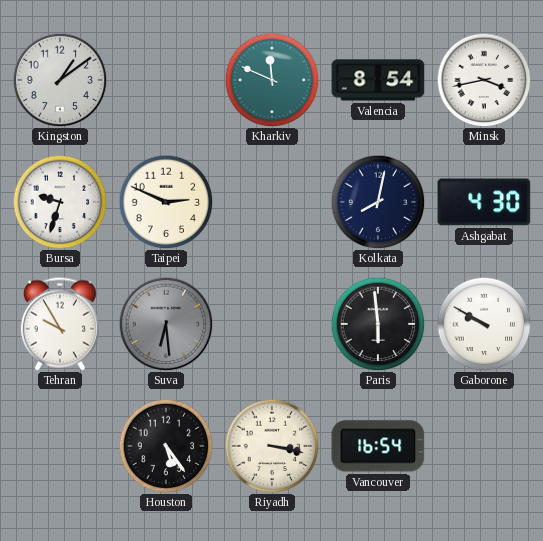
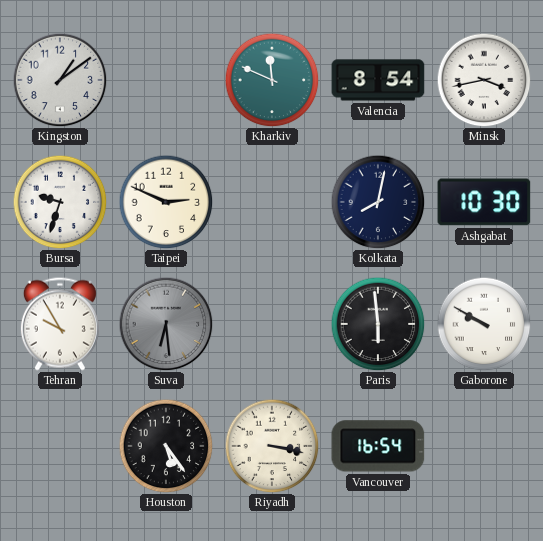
Ashgabat: 4:30 -> 10:30 (484, 202)
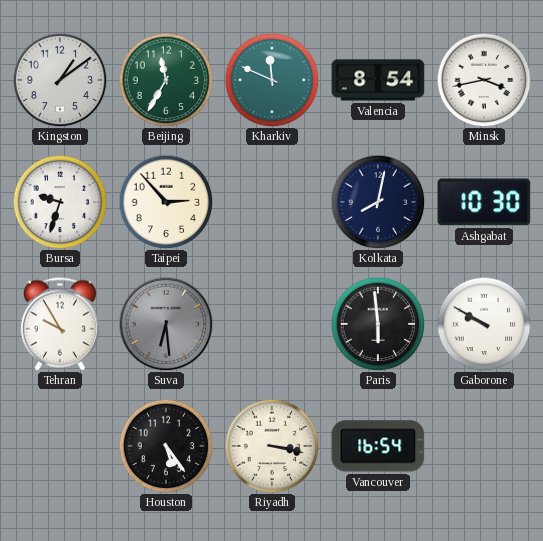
Beijing: none -> 11:35 (166, 80)
Taipei: 2:49 -> 2:53 (166, 202)
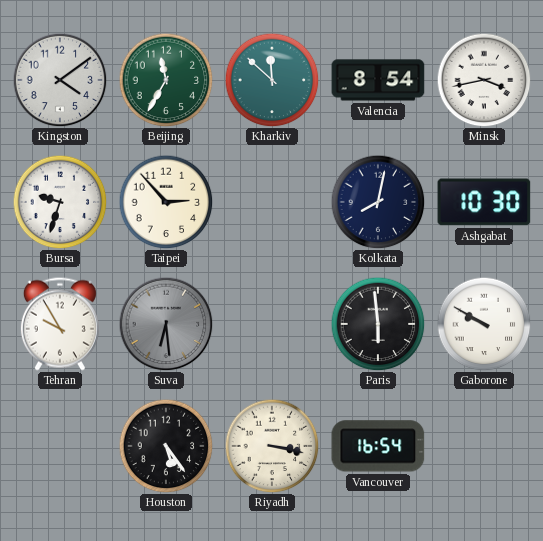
Kingston: 1:09 -> 4:09 (60, 80)
Kharkiv: 11:49 -> 11:52 (272, 80)
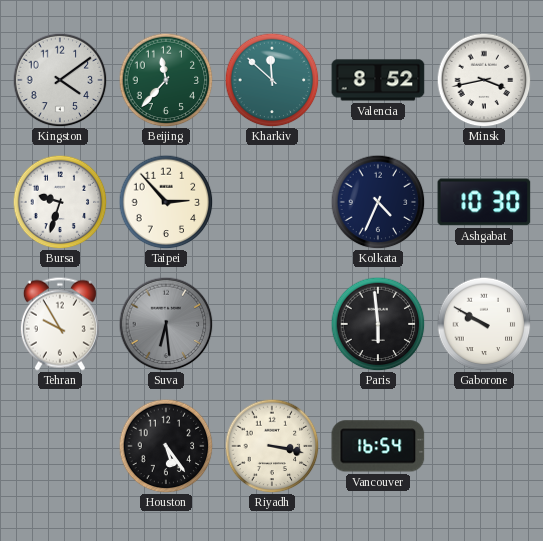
Beijing: 11:35 -> 11:37 (166, 80)
Valencia: 8:54 -> 8:52 (378, 80)
Kolkata: 8:02 -> 4:34 (378, 202)
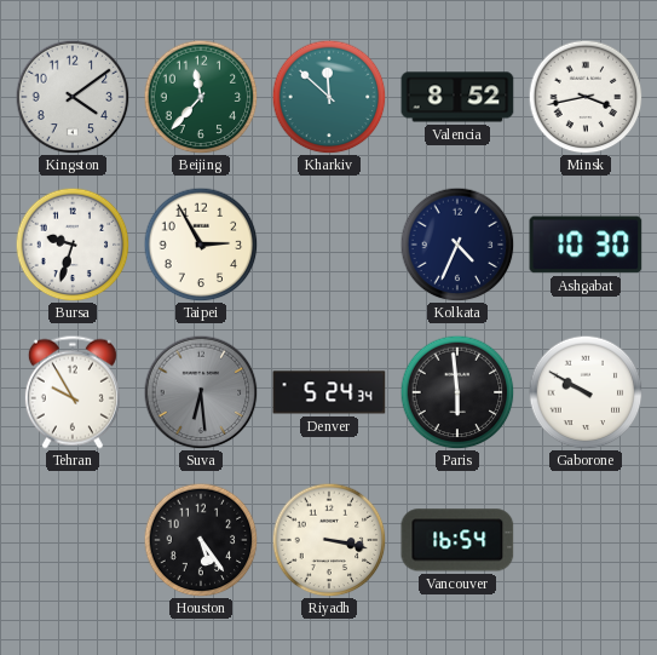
Taipei: 2:53 -> 2:55 (201, 245)
Denver: none -> 5:24 (329, 392)
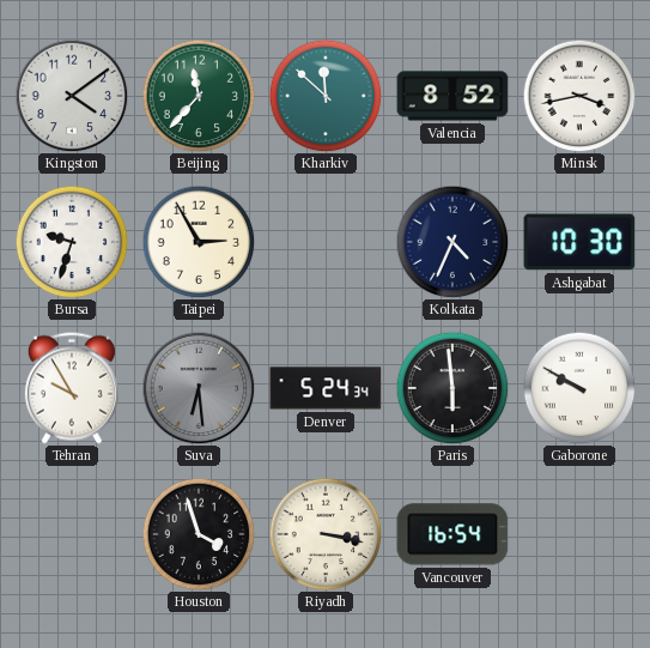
Houston: 5:24 -> 3:57 (199, 534)
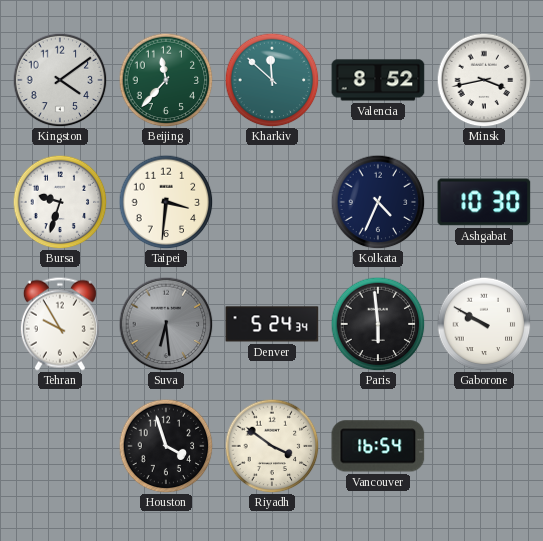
Taipei: 2:55 -> 3:31 (166, 202)
Riyadh: 3:17 -> 3:51 (272, 446)
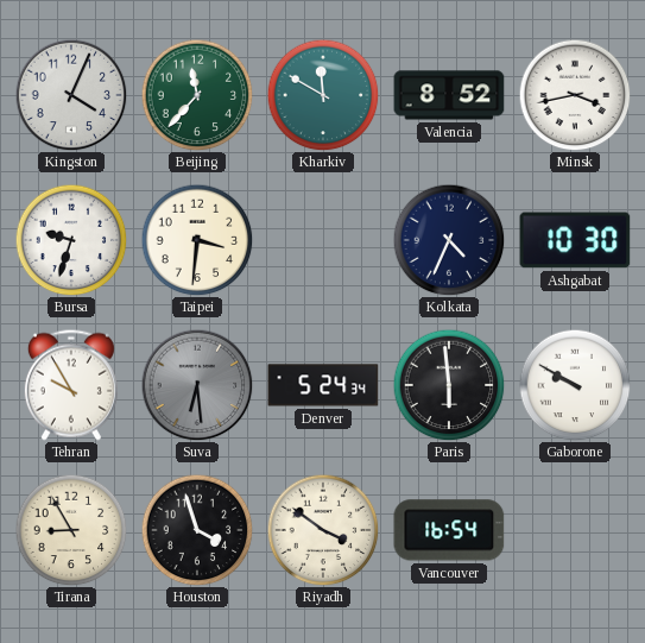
Kingston: 4:09 -> 4:04 (71, 95)
Kharkiv: 11:52 -> 11:50 (323, 95)
Tirana: none -> 8:55 (71, 530)
